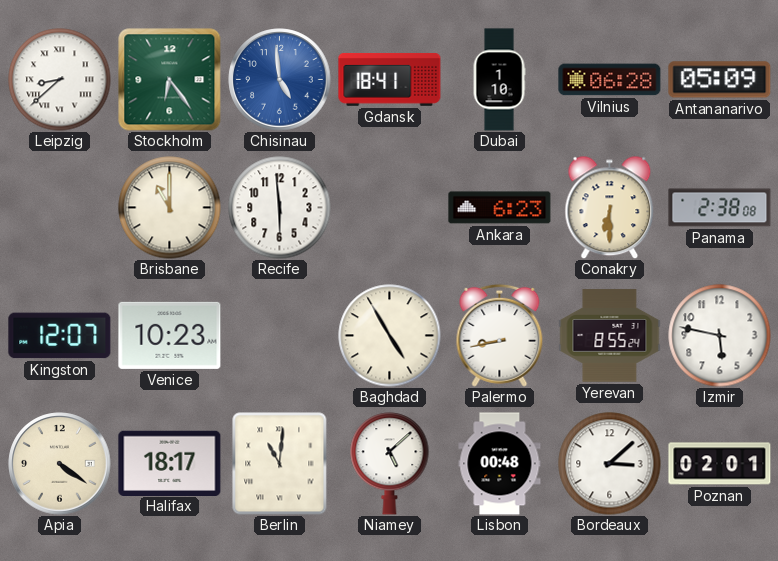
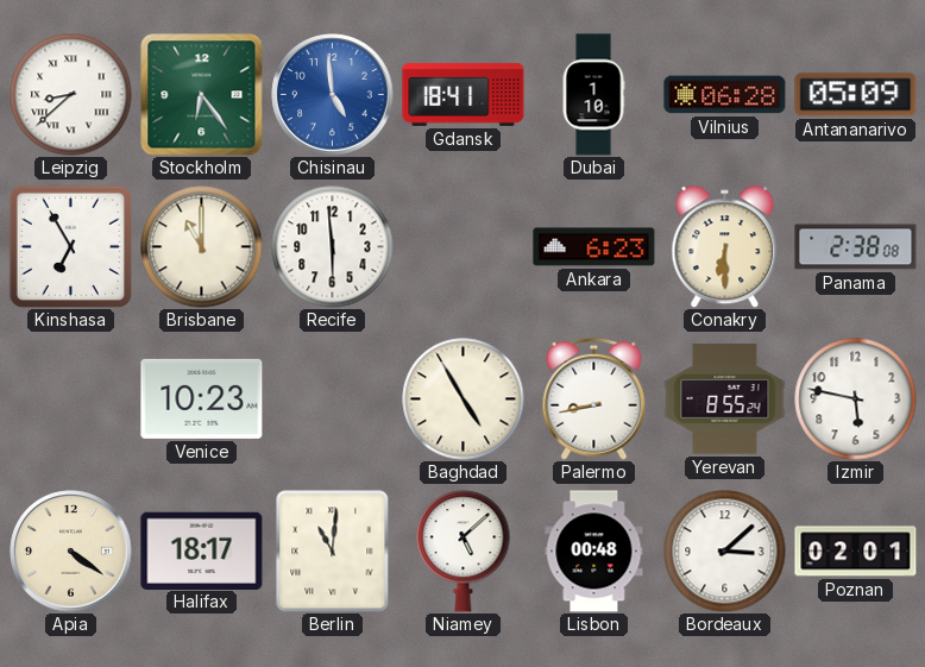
Kinshasa: none -> 6:55 (70, 246)
Kingston: 12:07 -> none (60, 336)
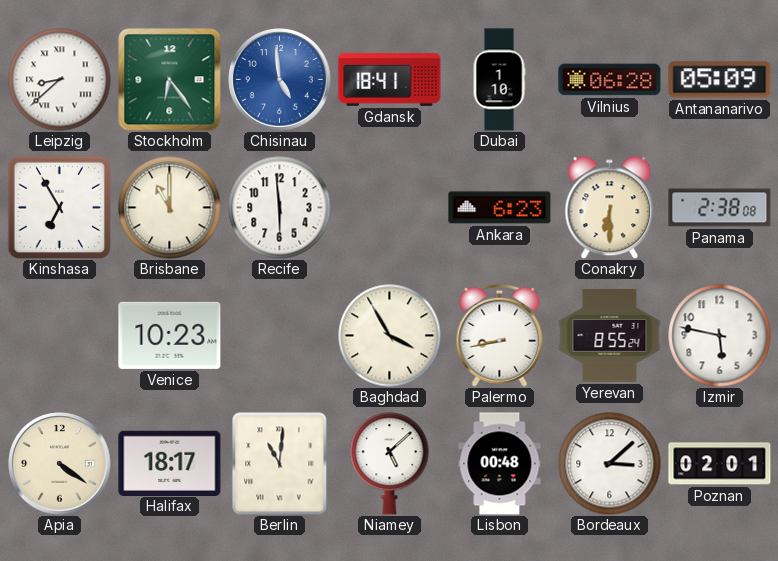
Baghdad: 4:55 -> 3:55 (390, 336)
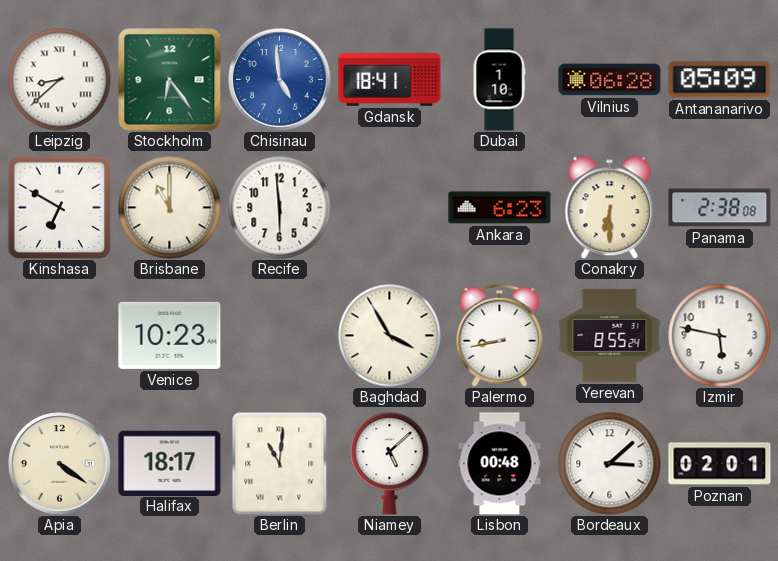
Kinshasa: 6:55 -> 6:50 (59, 207)
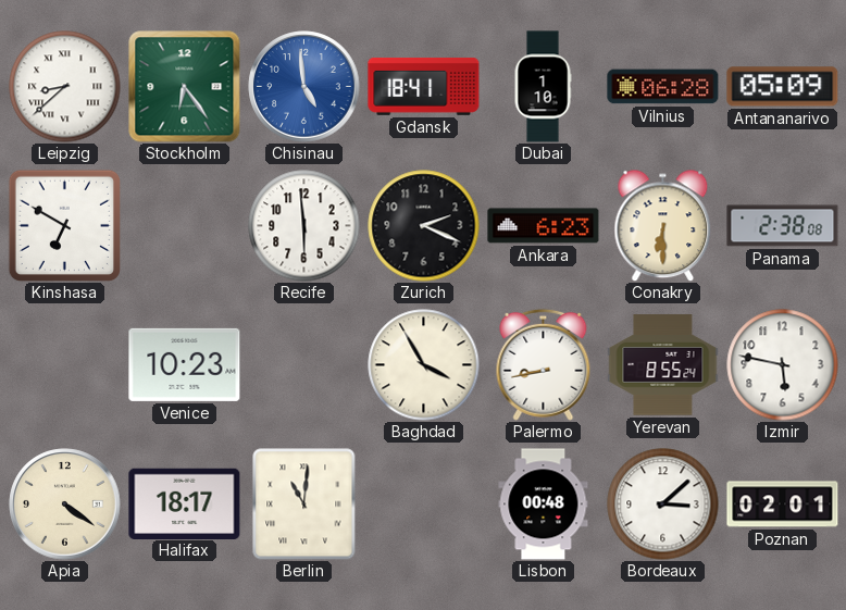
Brisbane: 11:00 -> none (170, 208)
Zurich: none -> 2:19 (424, 226)
Niamey: 5:08 -> none (390, 464)
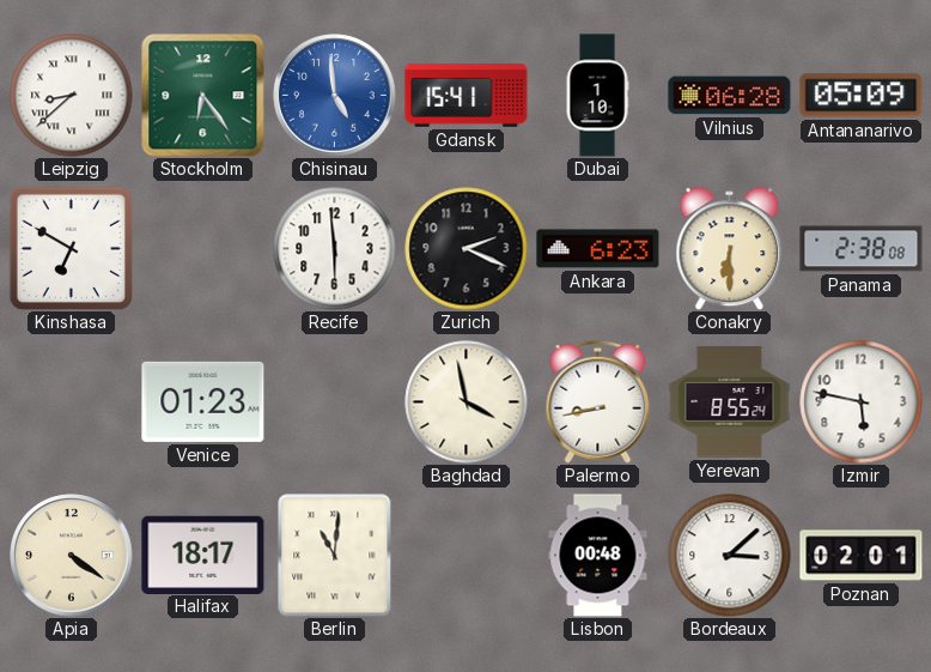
Gdansk: 18:41 -> 15:41 (467, 95)
Venice: 10:23 -> 01:23 (203, 401)
Baghdad: 3:55 -> 3:58 (467, 402)
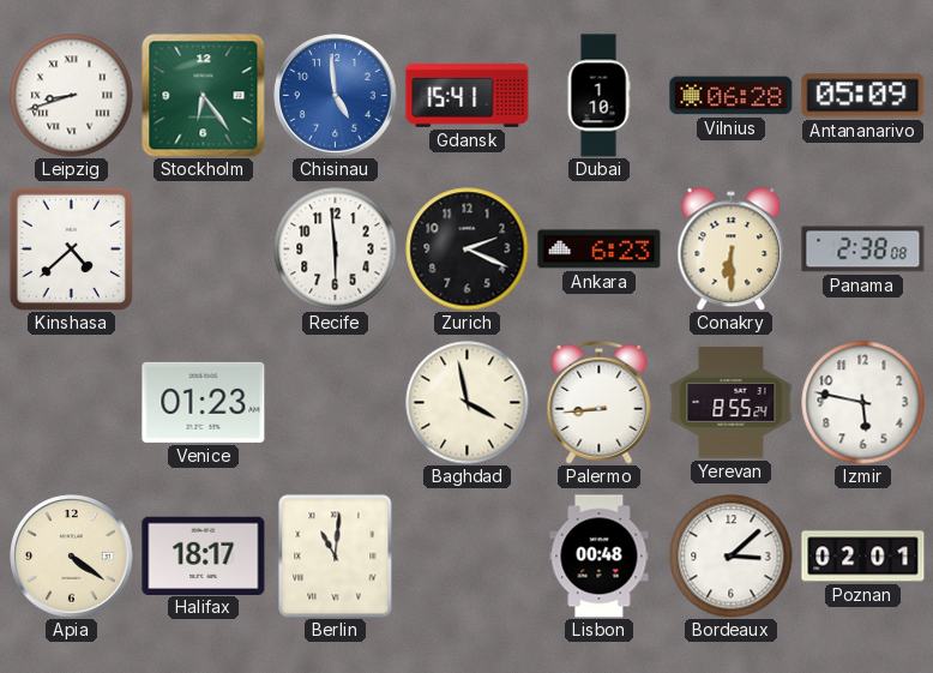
Leipzig: 8:38 -> 8:42 (72, 96)
Kinshasa: 6:50 -> 4:38 (71, 248)
Palermo: 8:43 -> 8:44 (600, 402)
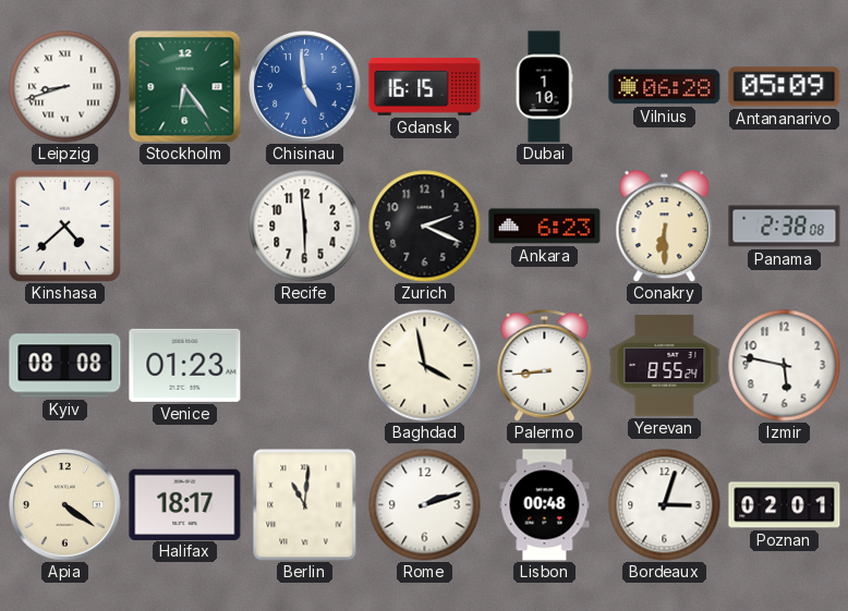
Gdansk: 15:41 -> 16:15 (425, 86)
Kyiv: none -> 08:08 (65, 366)
Rome: none -> 2:12 (425, 505)
Bordeaux: 3:08 -> 3:03 (665, 505)
